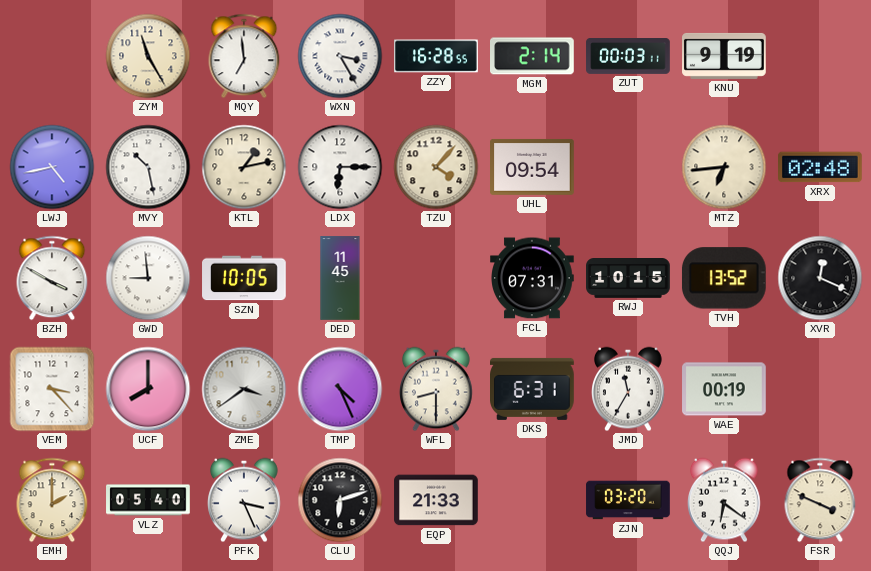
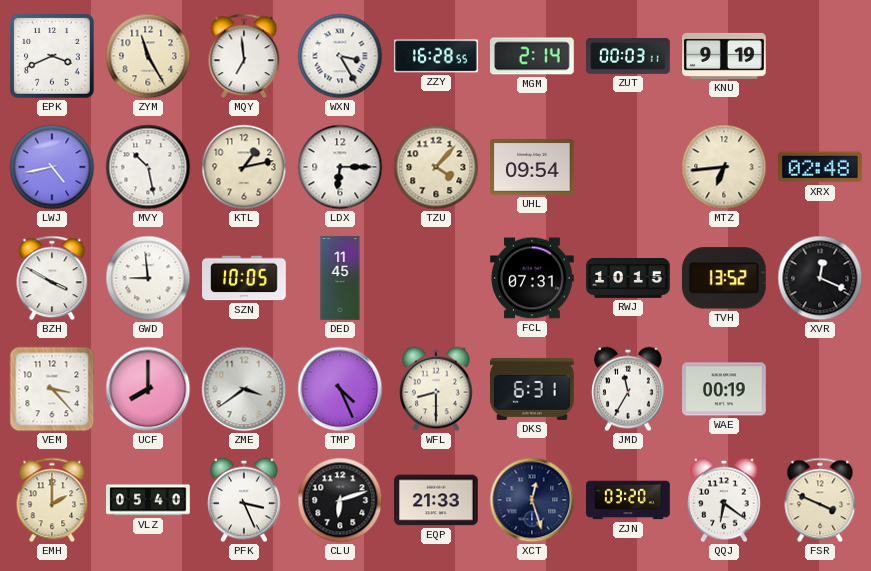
EPK: none -> 3:41 (53, 57)
XCT: none -> 12:27 (532, 500)
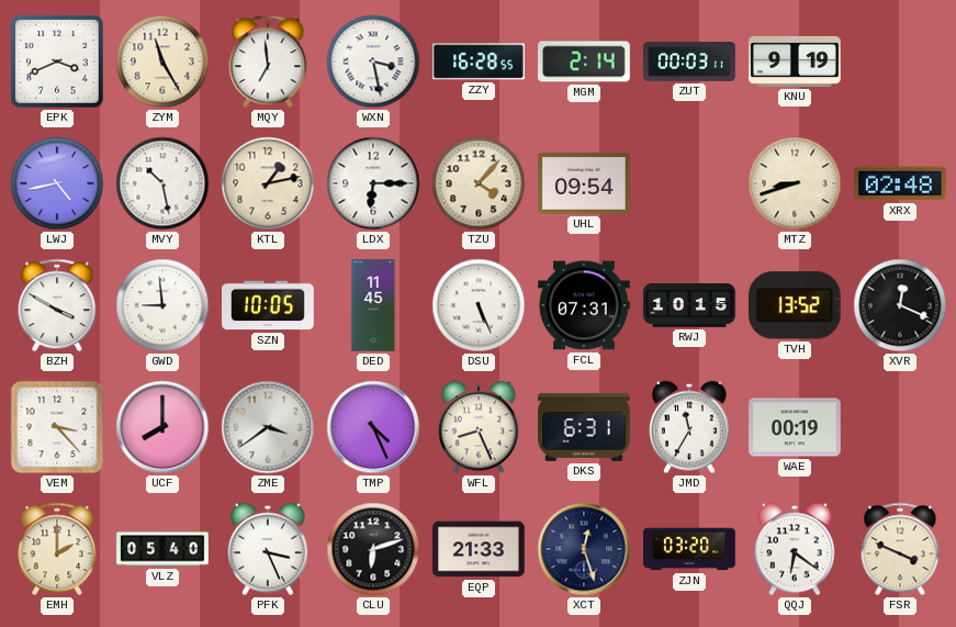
WXN: 3:25 -> 3:28 (373, 61)
MTZ: 6:44 -> 8:42 (795, 183)
DSU: none -> 5:26 (479, 305)
WFL: 8:30 -> 8:26 (480, 427)
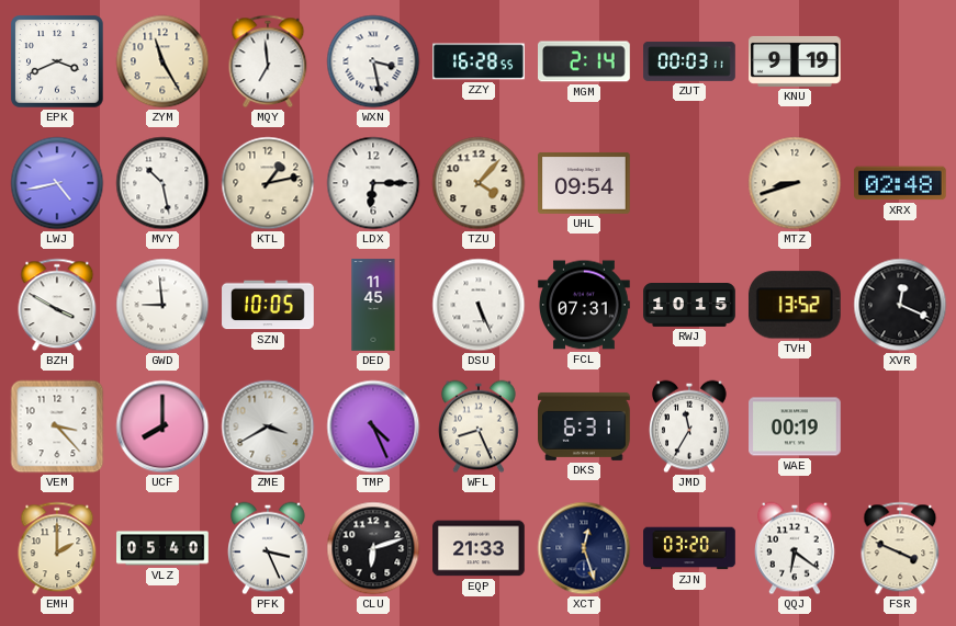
ZME: 3:39 -> 3:40 (268, 426)
